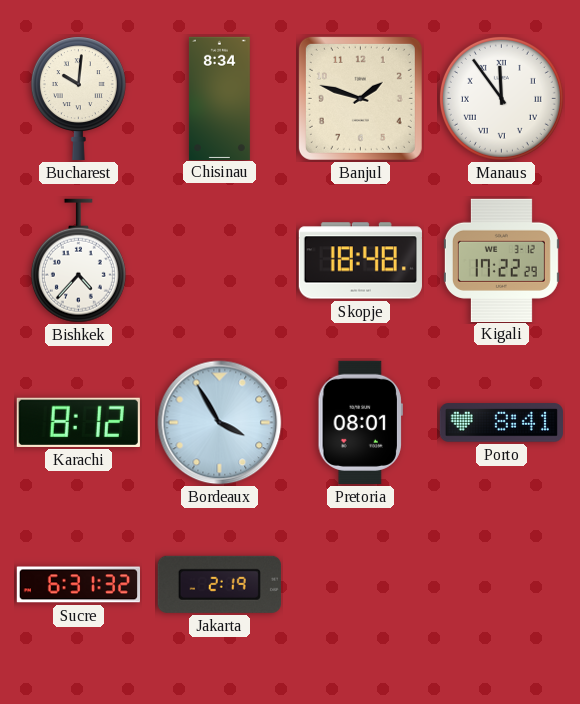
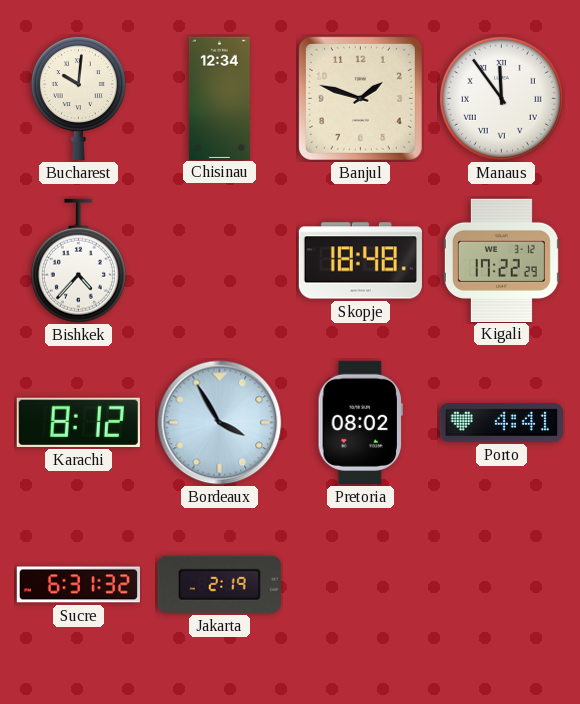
Chisinau: 8:34 -> 12:34 (219, 98)
Pretoria: 08:01 -> 08:02 (360, 422)
Porto: 8:41 -> 4:41 (501, 423)
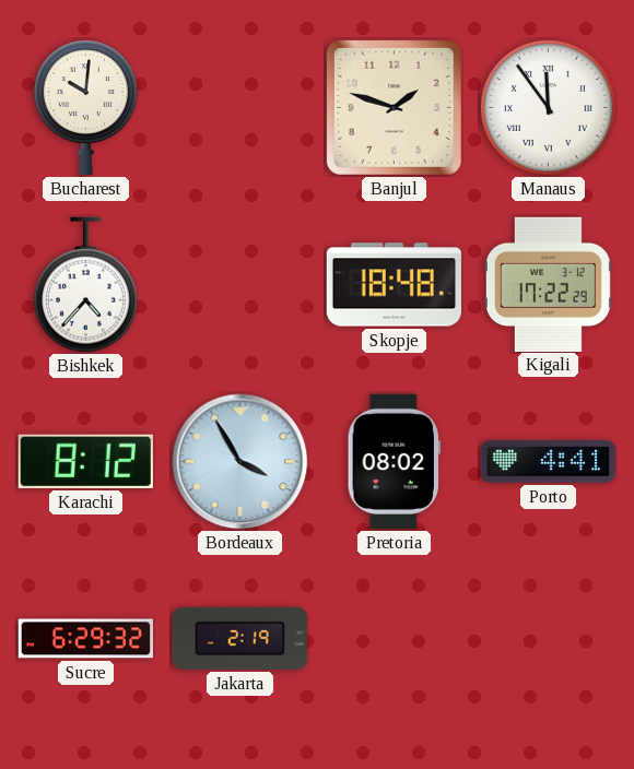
Chisinau: 12:34 -> none (219, 98)
Sucre: 6:31 -> 6:29 (85, 639)
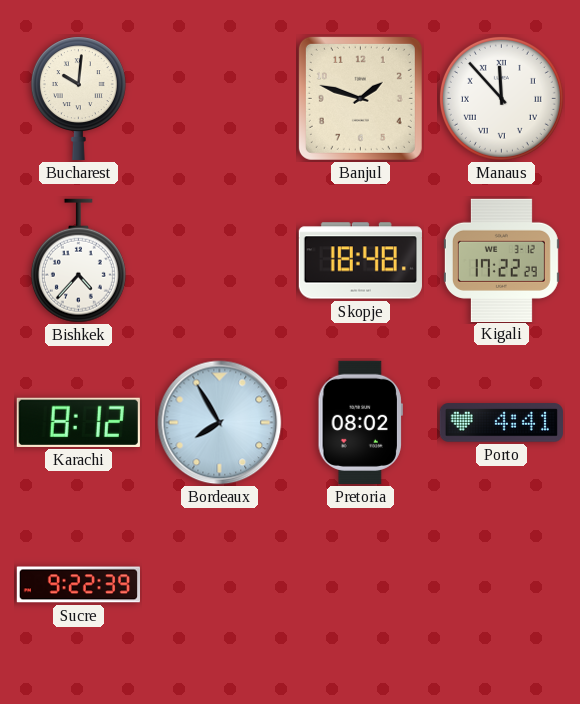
Manaus: 11:54 -> 11:53 (501, 98)
Bordeaux: 3:55 -> 7:55 (220, 423)
Sucre: 6:29 -> 9:22 (78, 585)
Jakarta: 2:19 -> none (239, 638)
